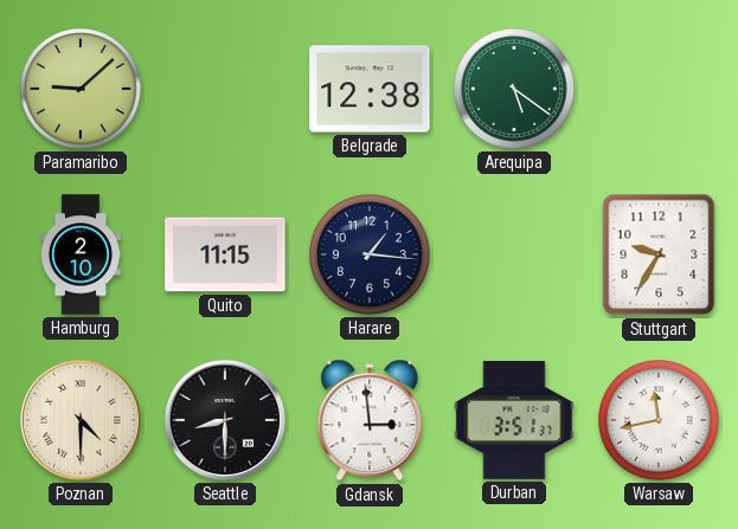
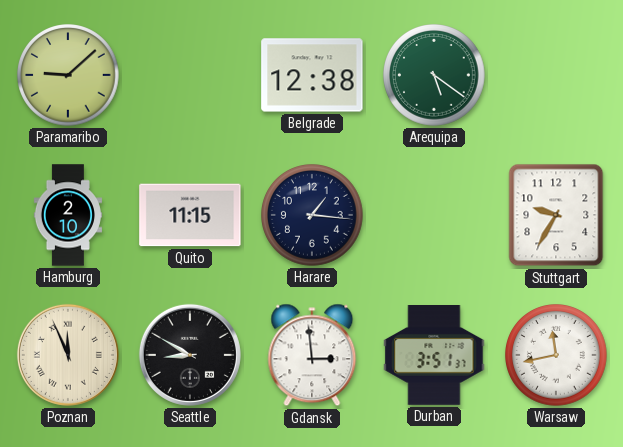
Poznan: 4:30 -> 11:56 (68, 355)
Seattle: 8:30 -> 8:50 (190, 355)
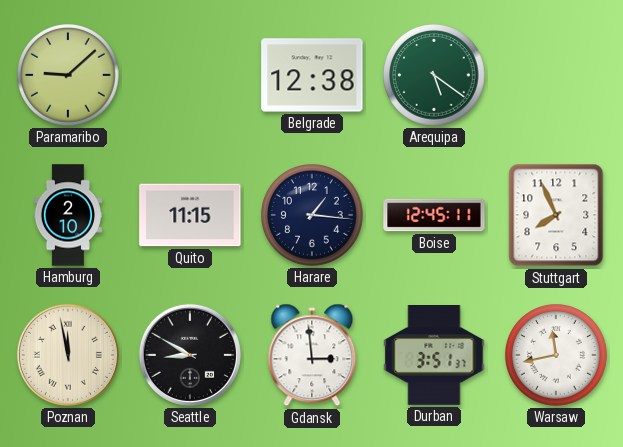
Boise: none -> 12:45 (434, 215)
Stuttgart: 9:35 -> 7:56 (556, 215)
Poznan: 11:56 -> 11:58 (68, 355)
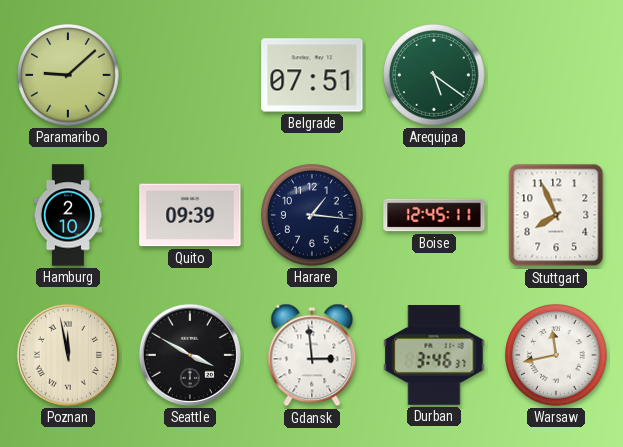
Belgrade: 12:38 -> 07:51 (312, 75)
Quito: 11:15 -> 09:39 (190, 215)
Seattle: 8:50 -> 3:50 (190, 355)
Durban: 3:51 -> 3:46 (434, 356)
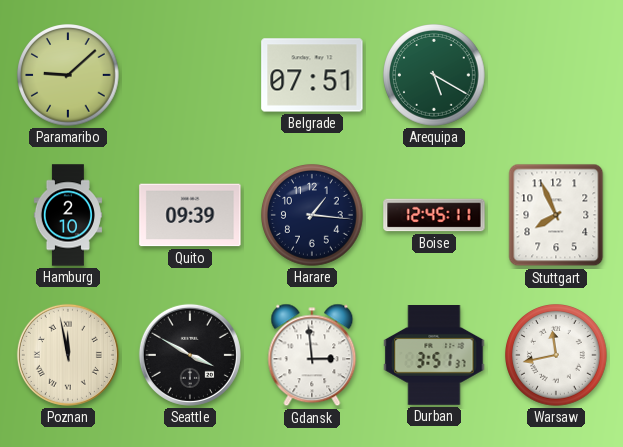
Arequipa: 5:21 -> 5:20 (435, 76)
Durban: 3:46 -> 3:51 (434, 356)
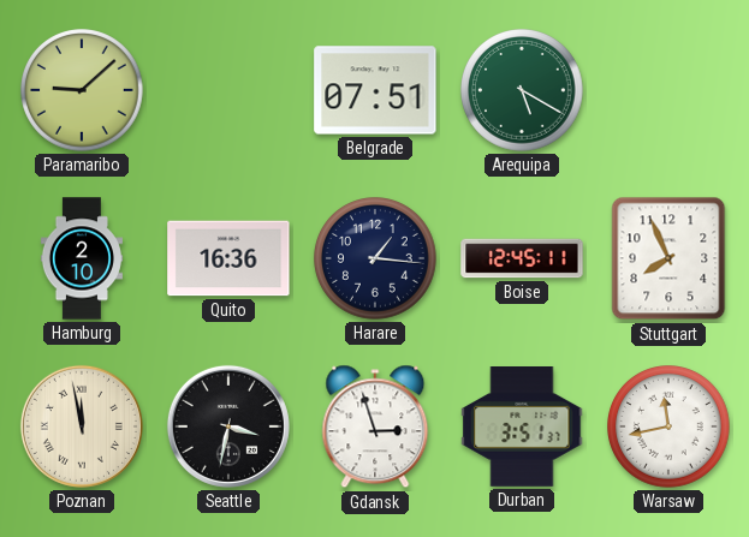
Quito: 09:39 -> 16:36 (228, 258)
Seattle: 3:50 -> 3:32 (228, 426)
Gdansk: 2:59 -> 2:57 (375, 426)
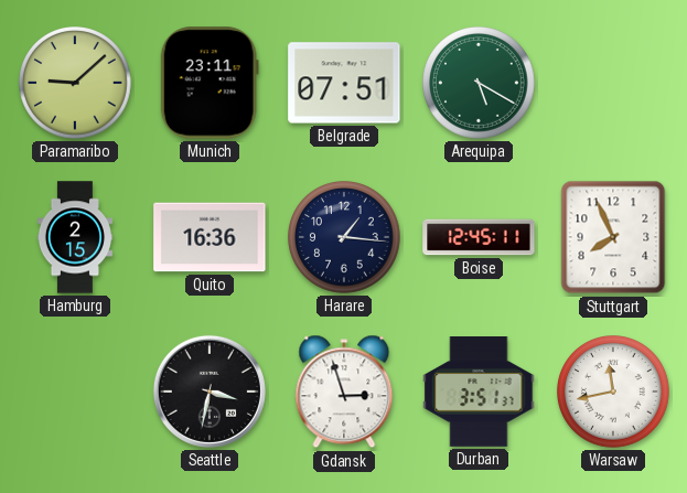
Munich: none -> 23:11 (210, 83)
Hamburg: 2:10 -> 2:15 (74, 237)
Poznan: 11:58 -> none (82, 426)
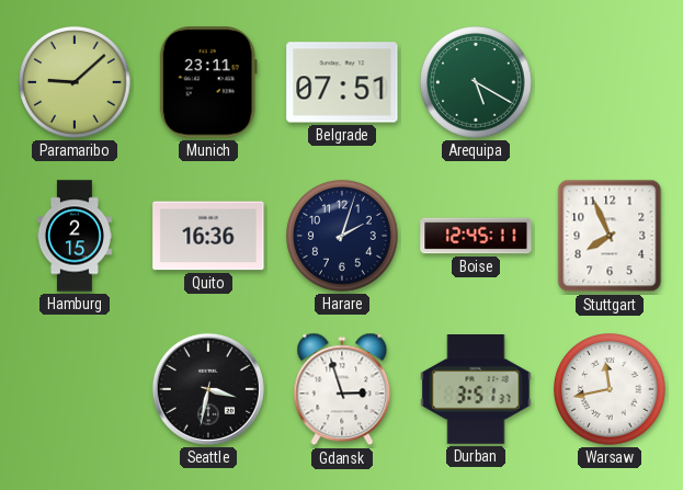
Harare: 1:16 -> 2:03 (343, 237)
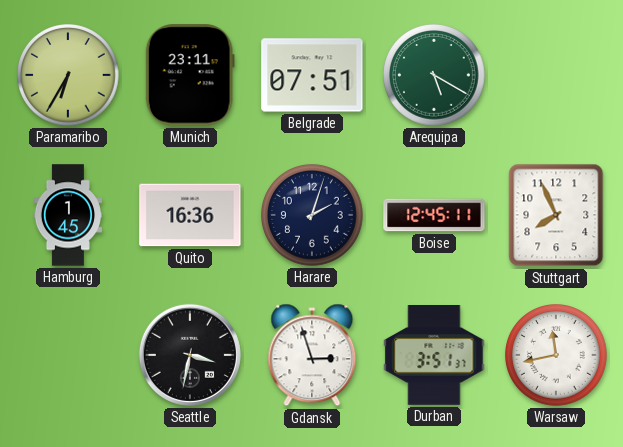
Paramaribo: 9:08 -> 6:35 (69, 76)
Hamburg: 2:15 -> 1:45 (67, 215)
